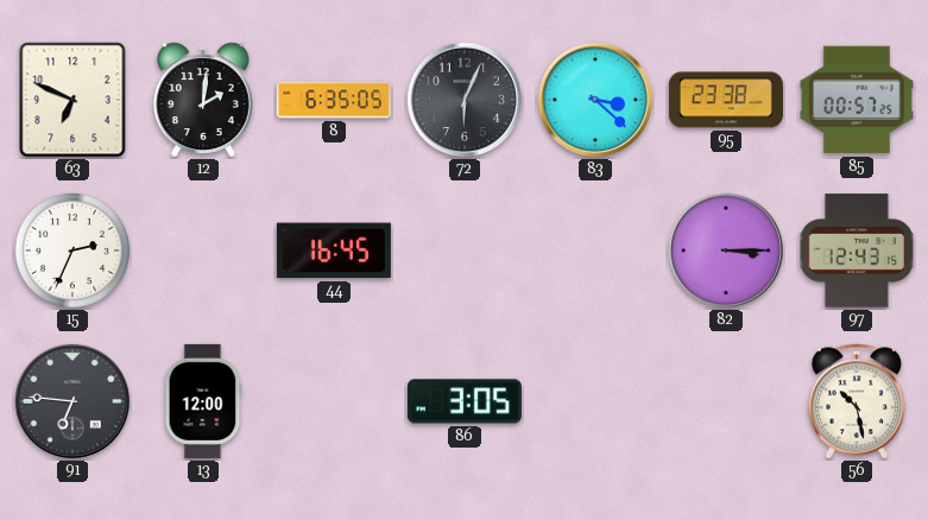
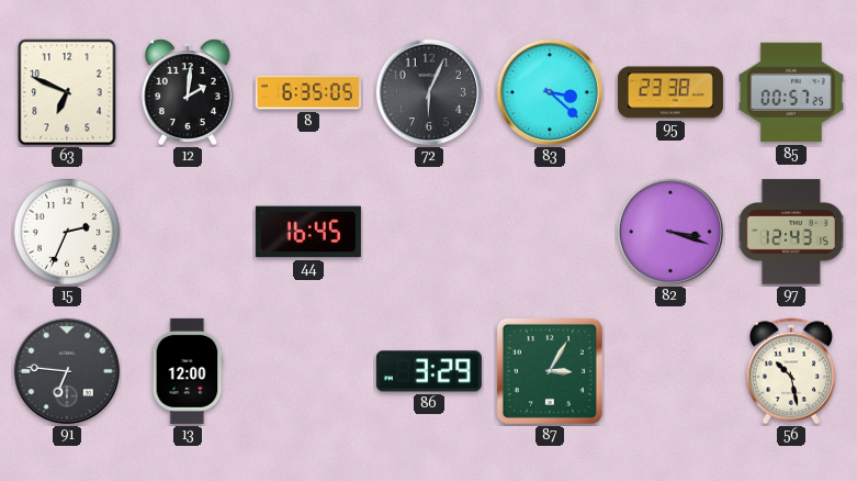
82: 3:15 -> 3:18 (670, 232)
86: 3:05 -> 3:29 (429, 371)
87: none -> 3:05 (550, 371)
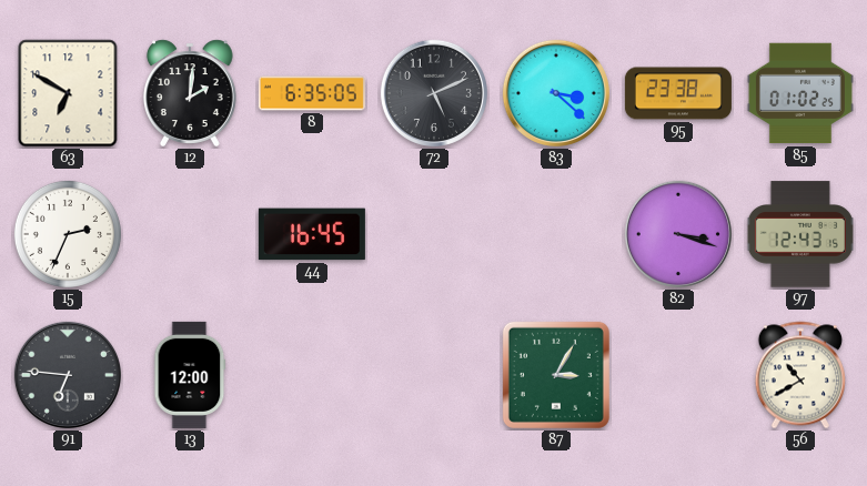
63: 6:49 -> 6:50 (68, 93)
72: 6:04 -> 5:11 (434, 93)
85: 00:57 -> 01:02 (800, 93)
86: 3:29 -> none (429, 371)
56: 10:28 -> 10:40 (800, 375)
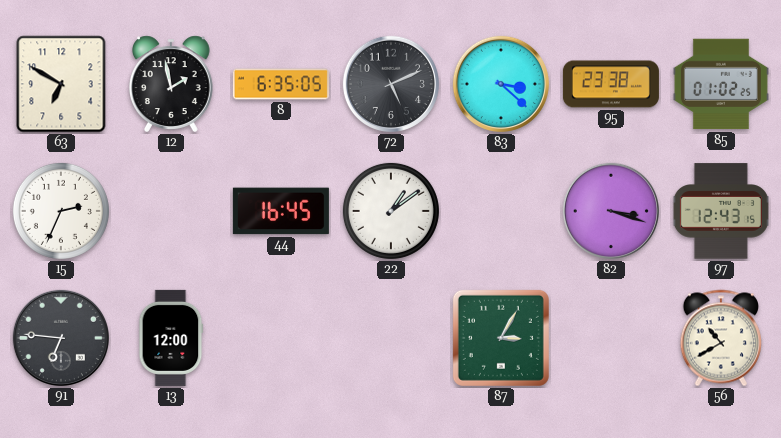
12: 2:01 -> 1:58 (171, 84)
22: none -> 1:09 (391, 211)
